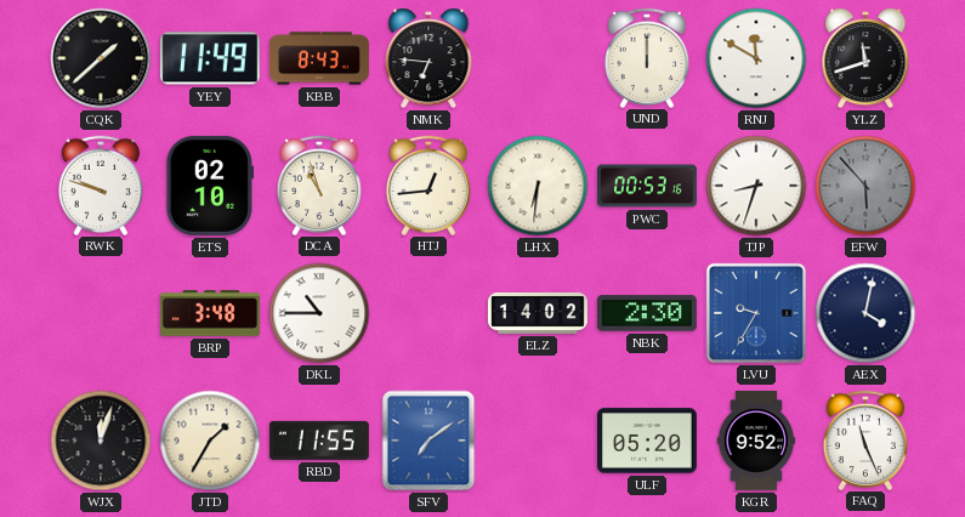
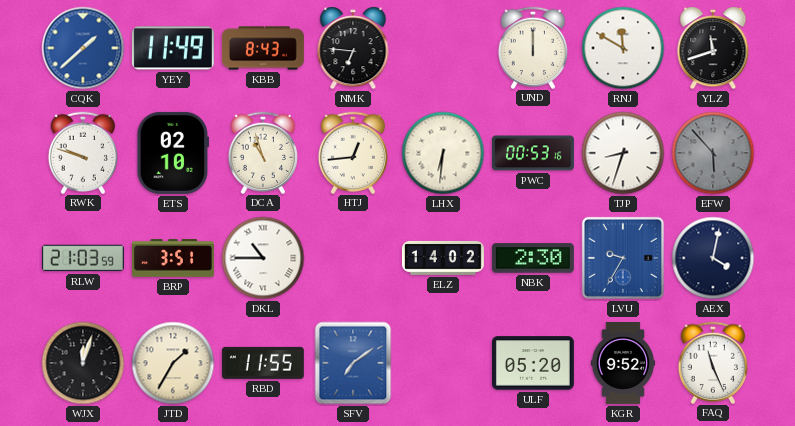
CQK dial: black -> blue (83, 48)
RLW: none -> 21:03 (83, 258)
BRP: 3:48 -> 3:51 (173, 258)
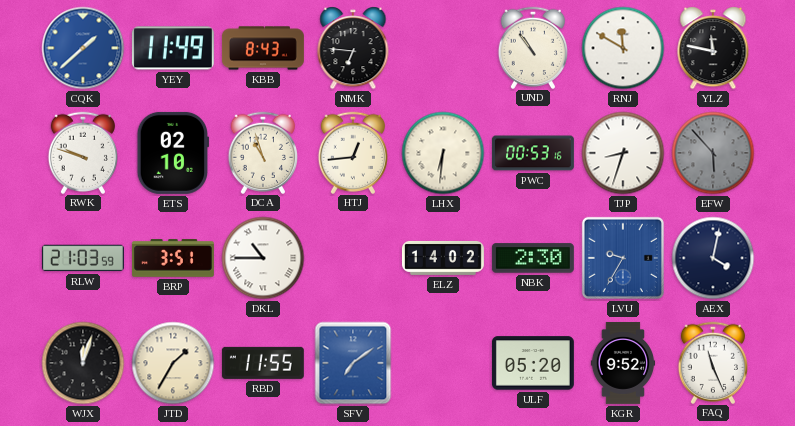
UND: 12:00 -> 10:54 (532, 47)
YLZ: 11:42 -> 11:47 (713, 48)
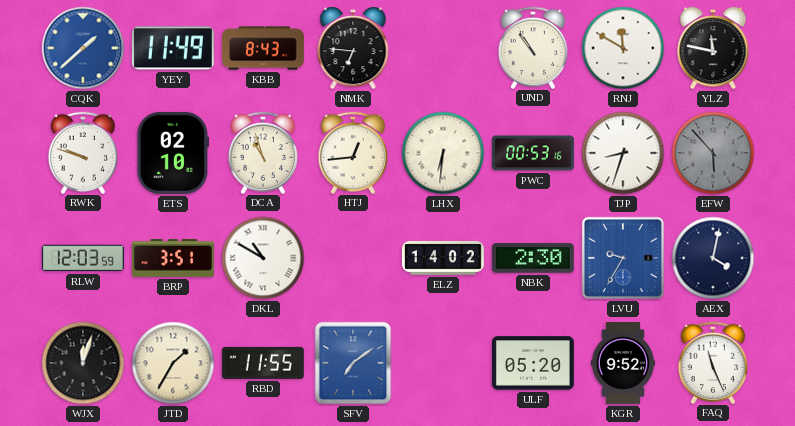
RLW: 21:03 -> 12:03 (83, 258)
DKL: 10:45 -> 10:50 (263, 258)
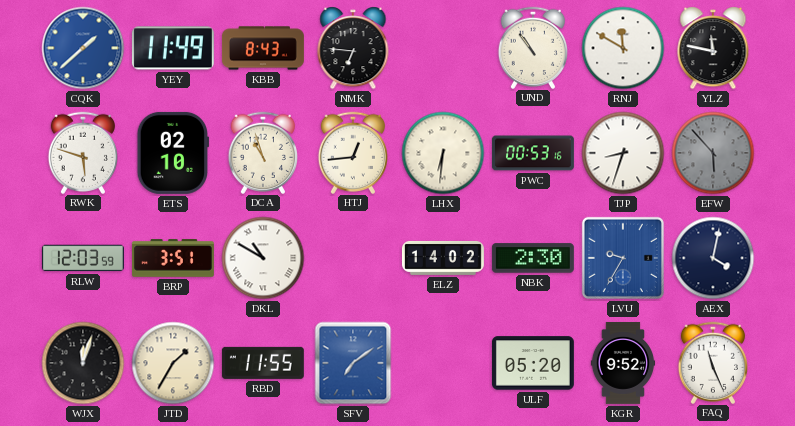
RWK: 9:48 -> 5:48 (82, 152)
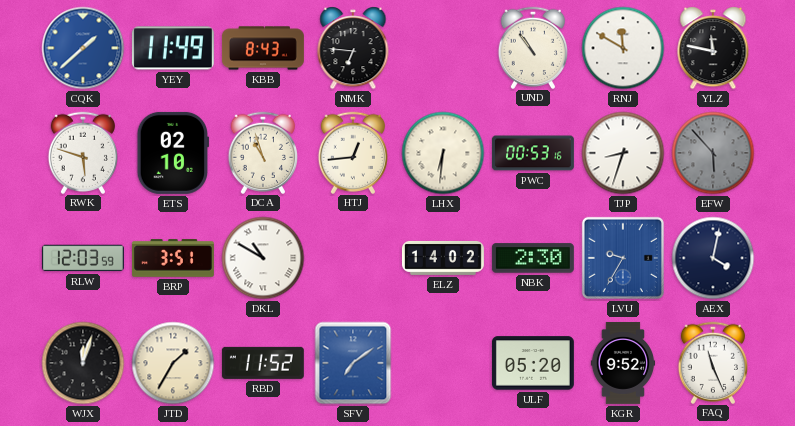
RBD: 11:55 -> 11:52 (263, 363)
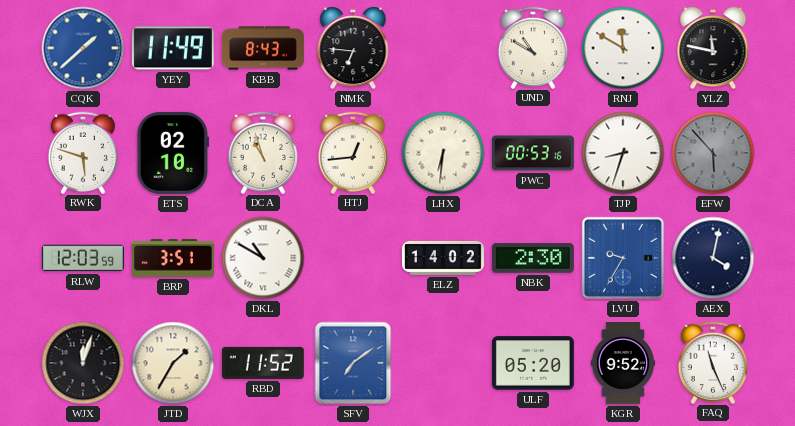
UND: 10:54 -> 10:50 (532, 47)
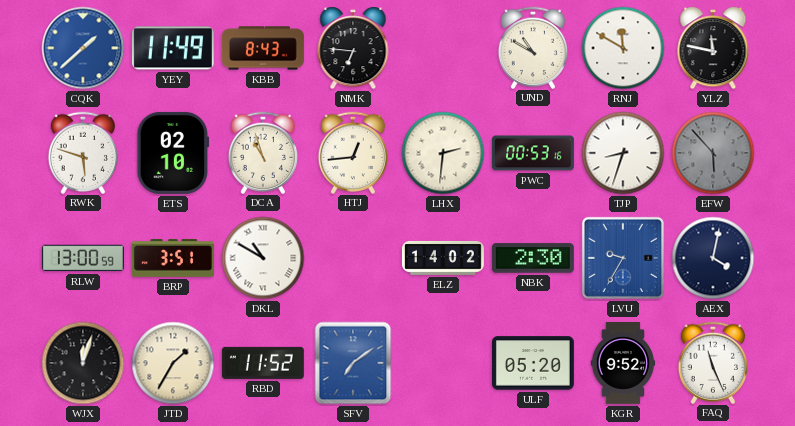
LHX: 6:31 -> 2:31 (443, 153)
RLW: 12:03 -> 13:00 (83, 258)
